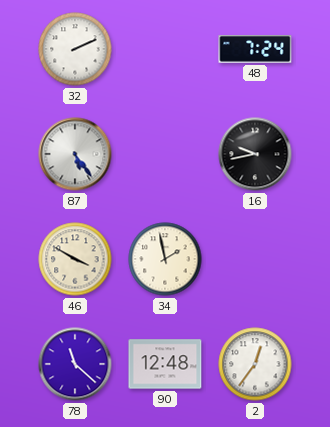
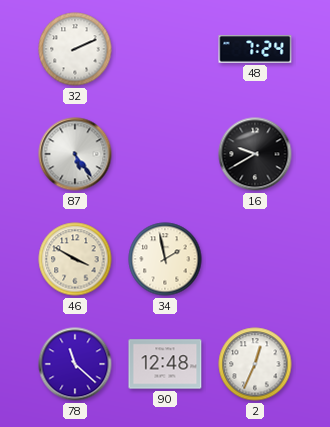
16: 9:43 -> 9:40 (255, 154)
2: 12:36 -> 12:34 (255, 364)
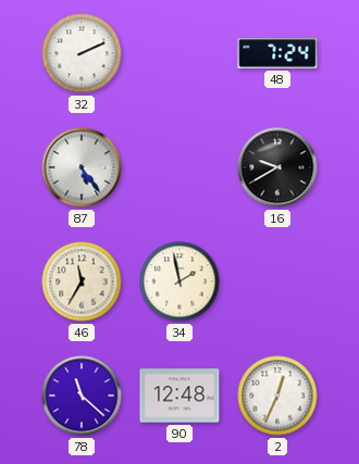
46: 3:50 -> 11:35 (82, 281)
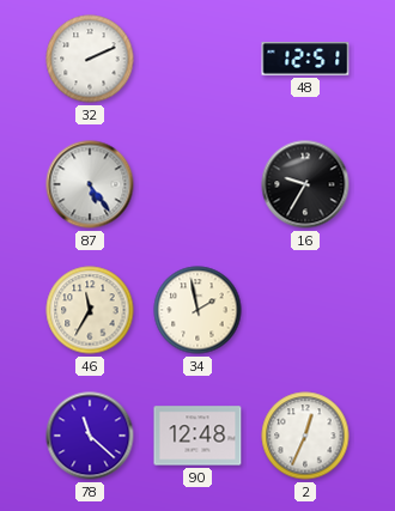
48: 7:24 -> 12:51 (305, 60)
16: 9:40 -> 9:35 (305, 184)
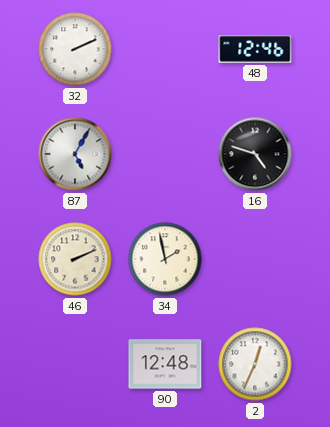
48: 12:51 -> 12:46 (255, 50)
87: 5:24 -> 5:05 (75, 154)
16: 9:35 -> 4:48 (255, 154)
46: 11:35 -> 2:11 (75, 259)
78: 11:22 -> none (90, 436)
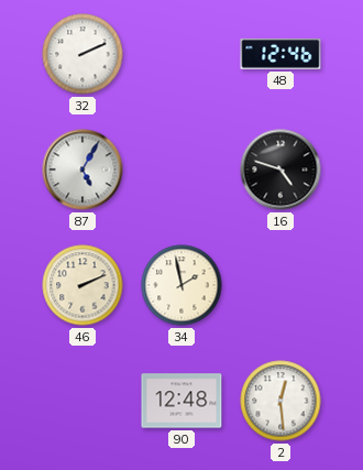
2: 12:34 -> 12:29 (280, 401)
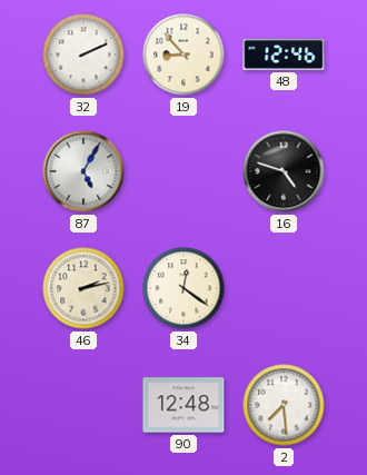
19: none -> 8:53 (183, 55)
46: 2:11 -> 2:13 (83, 288)
34: 1:58 -> 12:21 (183, 288)
2: 12:29 -> 7:29 (284, 405)
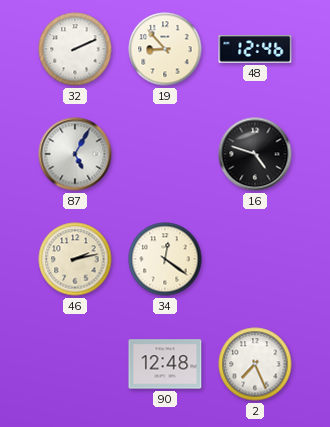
2: 7:29 -> 7:26 (255, 364)
